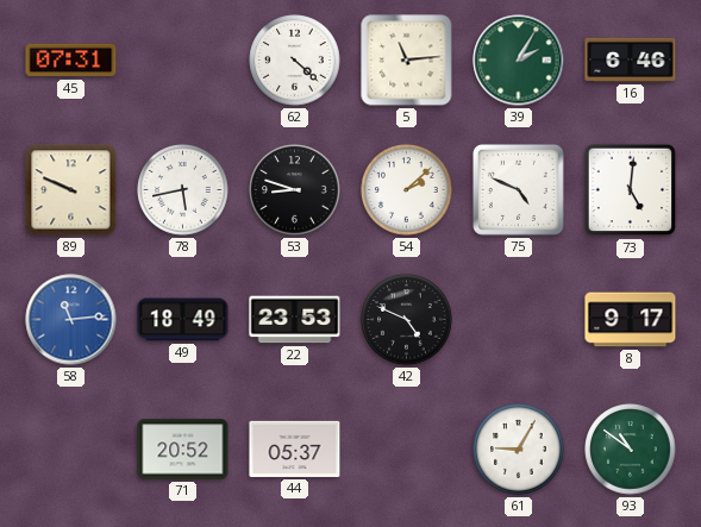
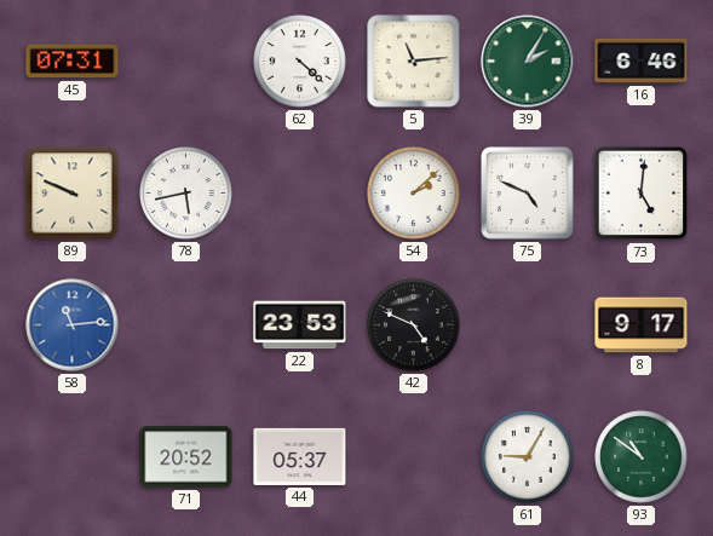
53: 8:48 -> none (295, 190)
49: 18:49 -> none (183, 320)
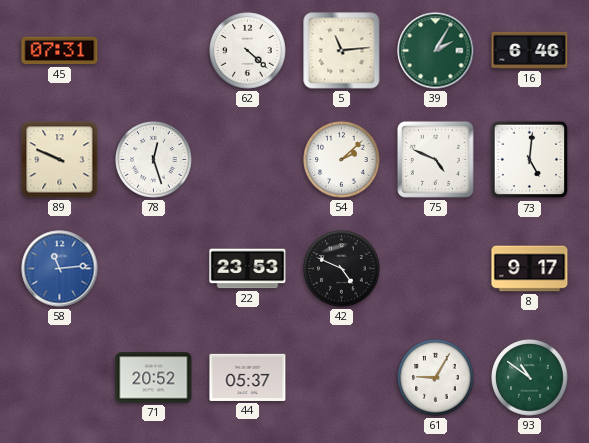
78: 5:43 -> 12:27 (154, 160)
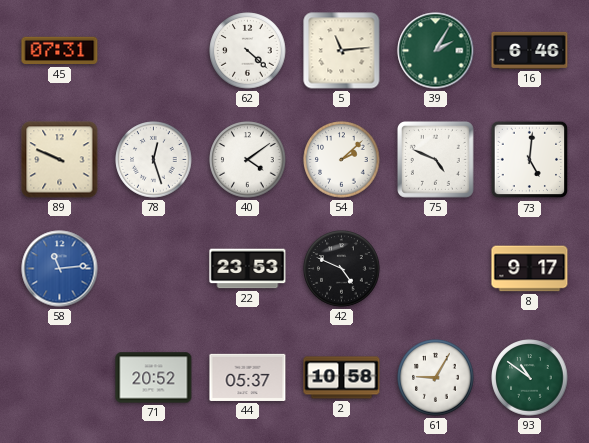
40: none -> 4:09 (248, 160)
2: none -> 10:58 (342, 378)
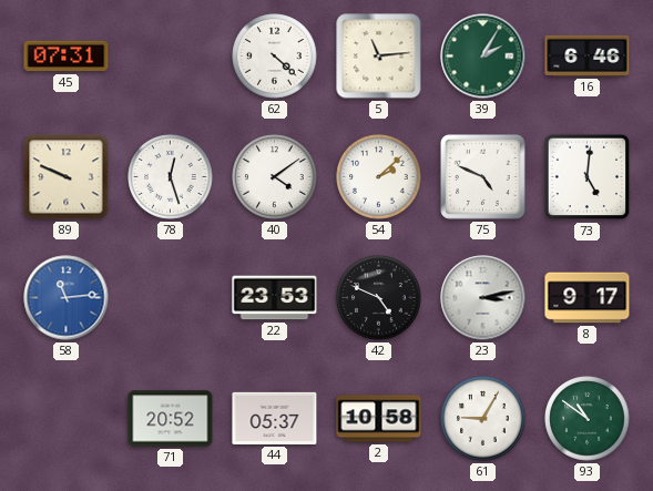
23: none -> 3:13 (483, 298)
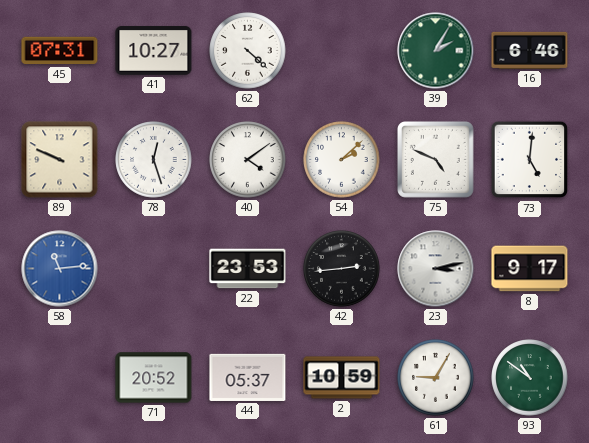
41: none -> 10:27 (154, 51)
5: 11:14 -> none (379, 57)
42: 4:49 -> 2:44 (342, 269)
2: 10:58 -> 10:59 (342, 378)
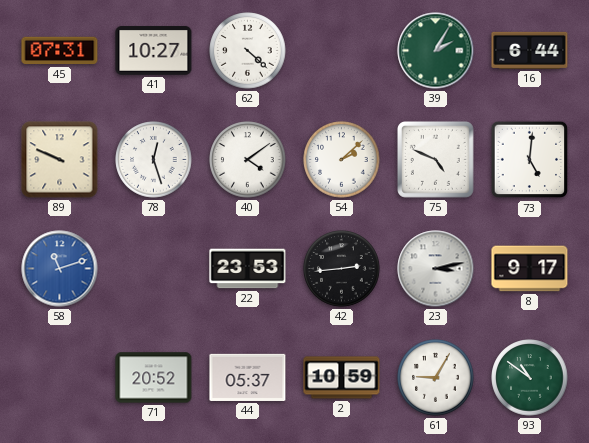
16: 6:46 -> 6:44 (530, 50)
58: 11:14 -> 11:12 (60, 269)
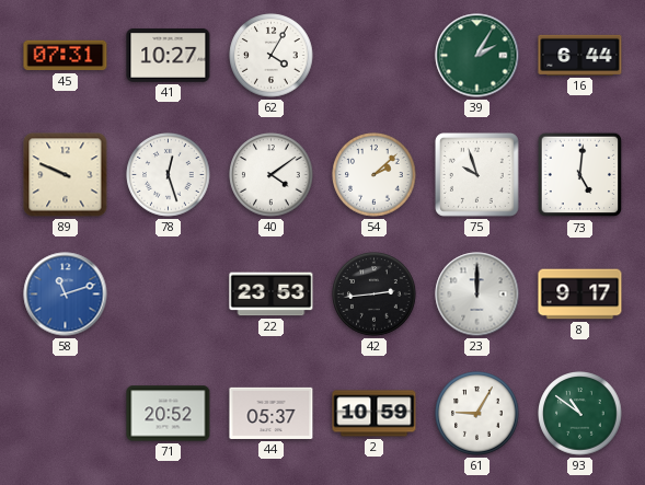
62: 4:22 -> 4:05 (272, 56)
75: 4:49 -> 9:57 (476, 174)
23: 3:13 -> 12:00 (477, 295)
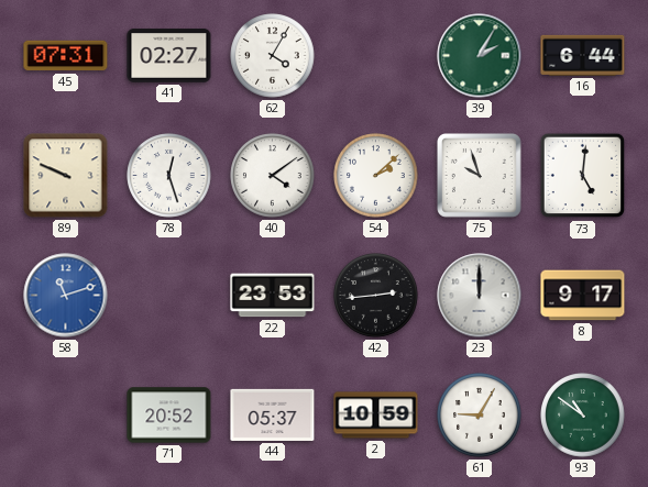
41: 10:27 -> 02:27 (169, 56)
